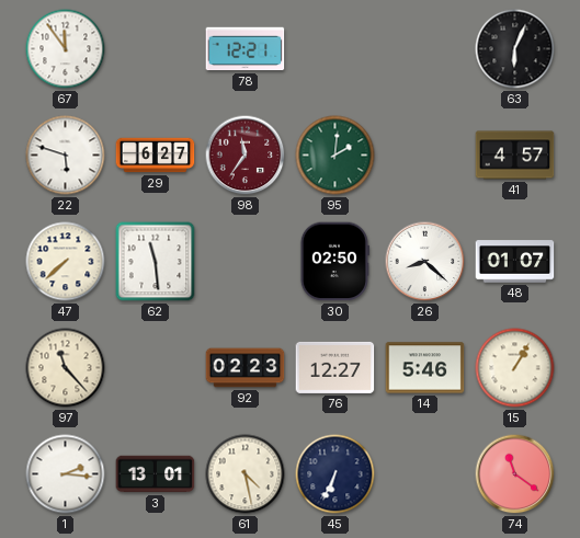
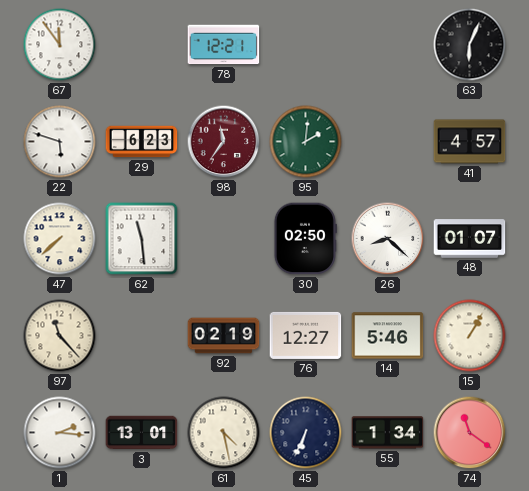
29: 6:27 -> 6:23 (142, 142)
92: 02:23 -> 02:19 (224, 336)
55: none -> 1:34 (388, 433)
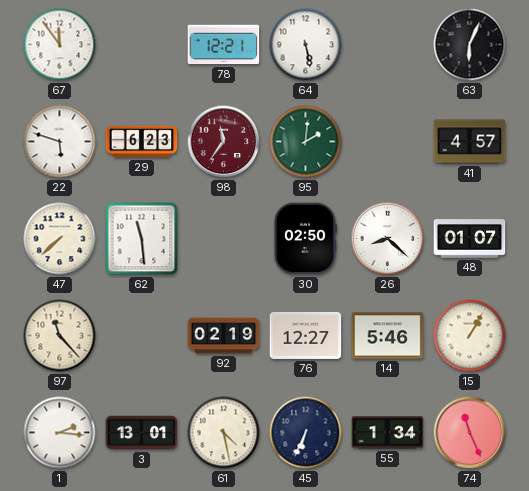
64: none -> 5:28 (306, 45)
74: 11:21 -> 11:26 (470, 433)
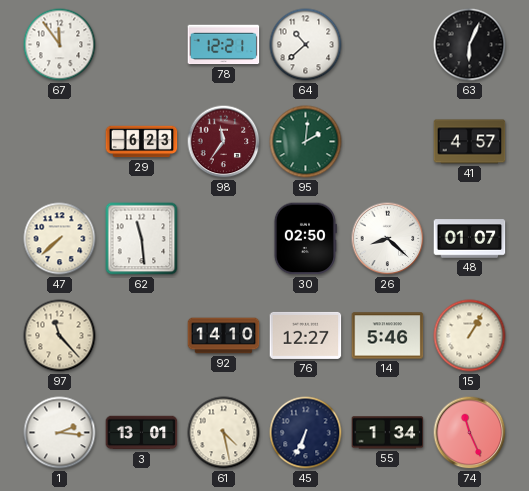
64: 5:28 -> 10:38 (306, 45)
22: 5:48 -> none (60, 142)
92: 02:19 -> 14:10 (224, 336)
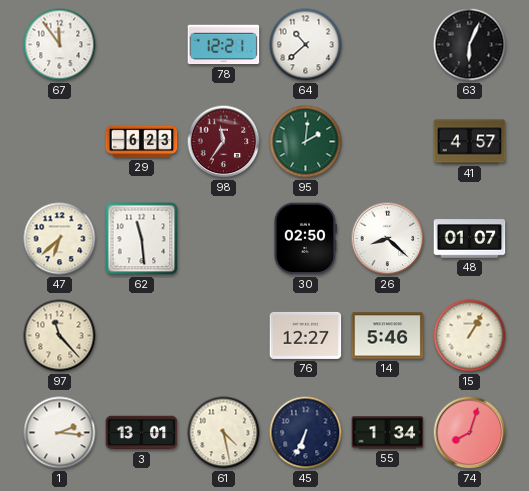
47: 7:38 -> 6:38 (60, 239)
92: 14:10 -> none (224, 336)
74: 11:26 -> 8:03 (470, 433)
